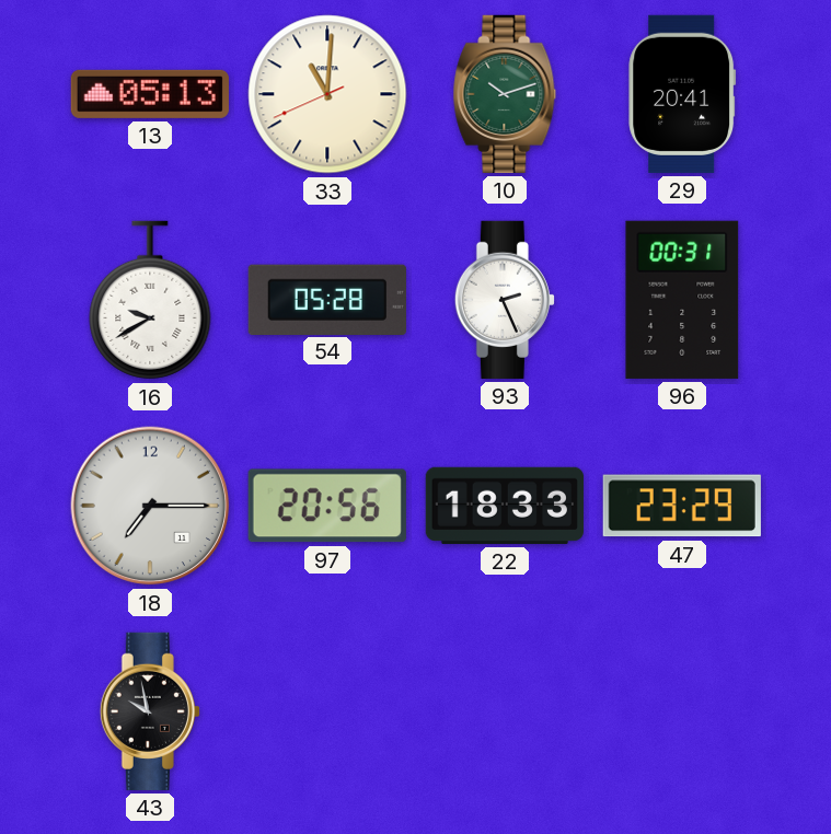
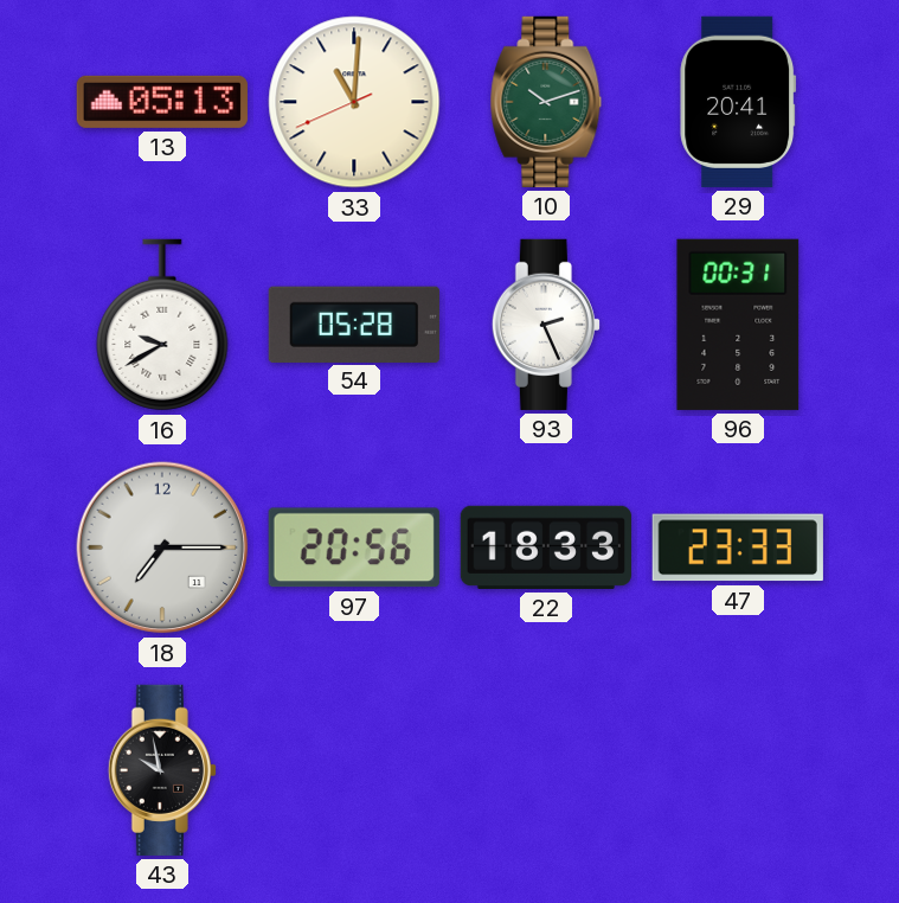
47: 23:29 -> 23:33 (738, 547)
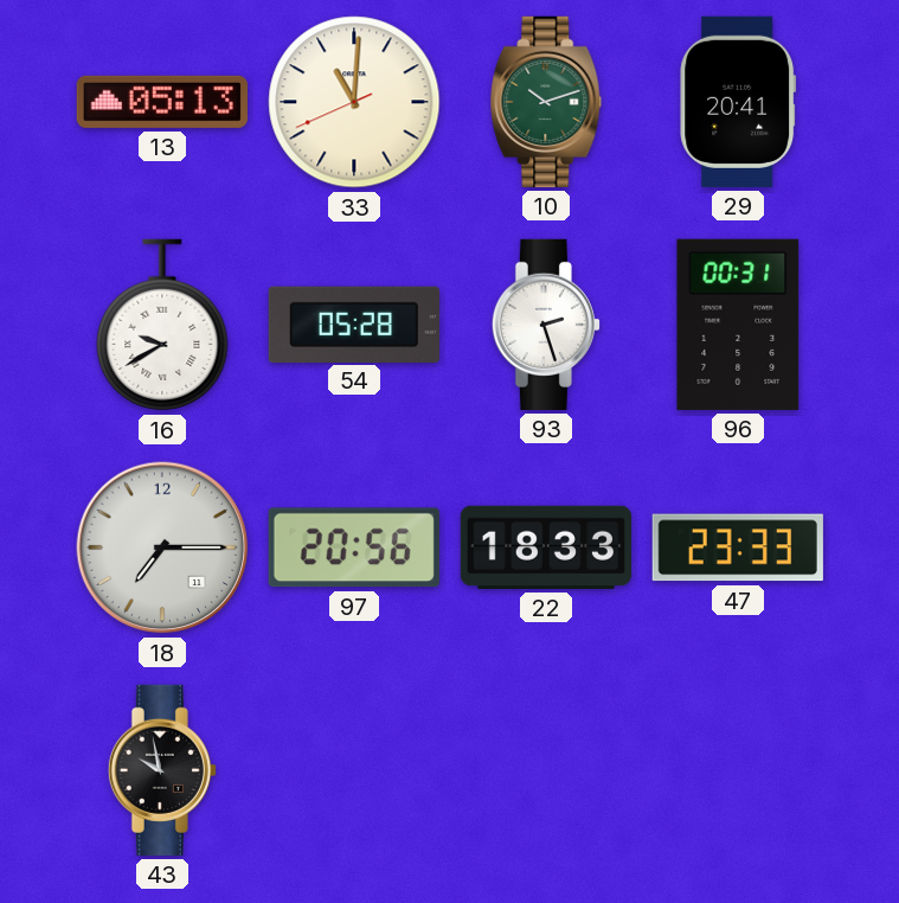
93: 2:26 -> 2:27 (546, 325)
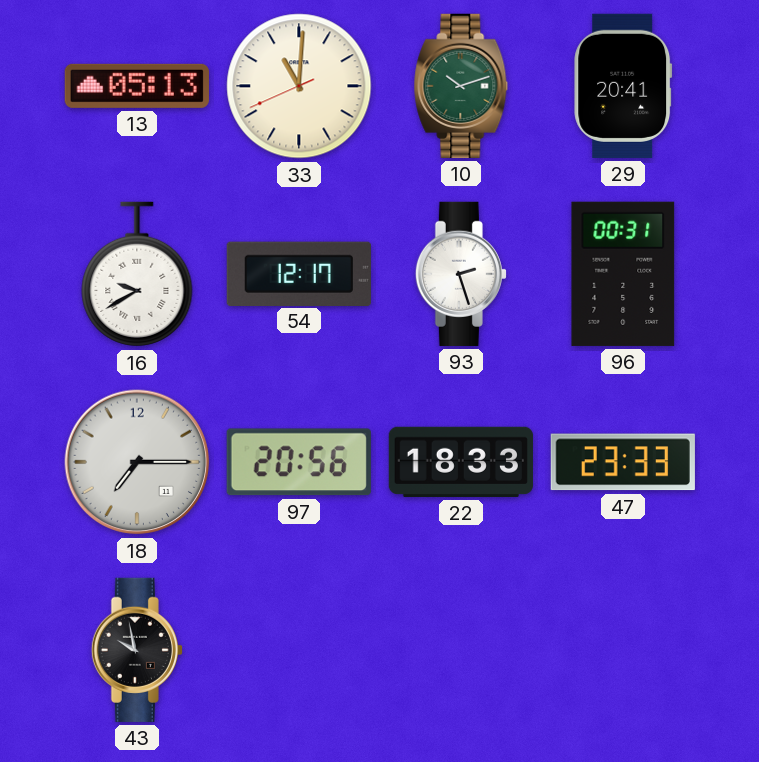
54: 05:28 -> 12:17 (299, 273)
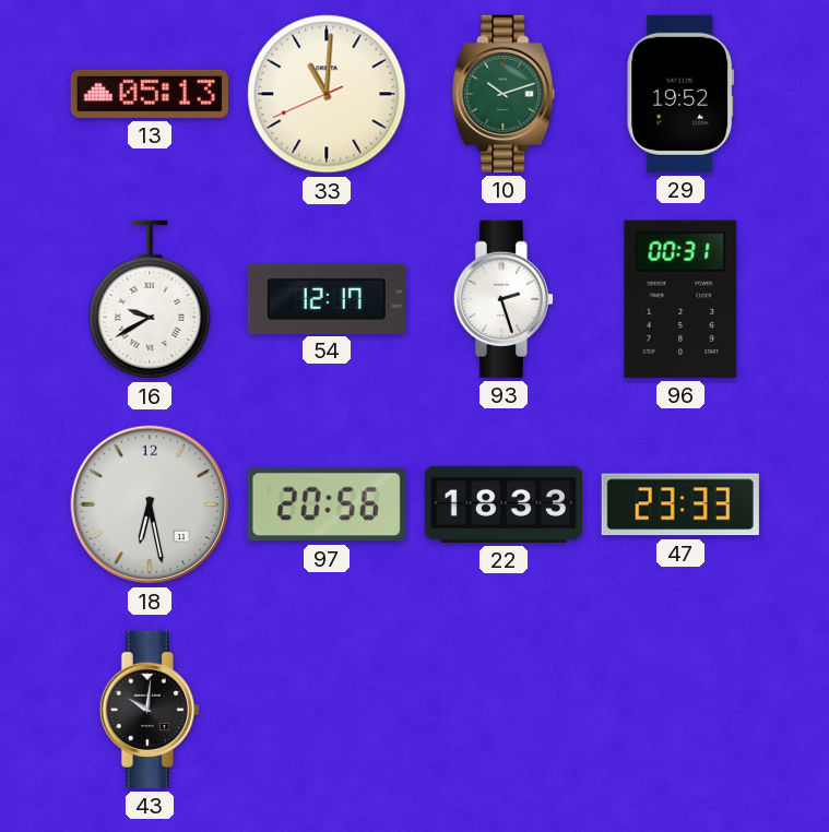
29: 20:41 -> 19:52 (680, 94)
18: 7:15 -> 6:28 (150, 504)
43: 9:58 -> 10:01 (150, 710)
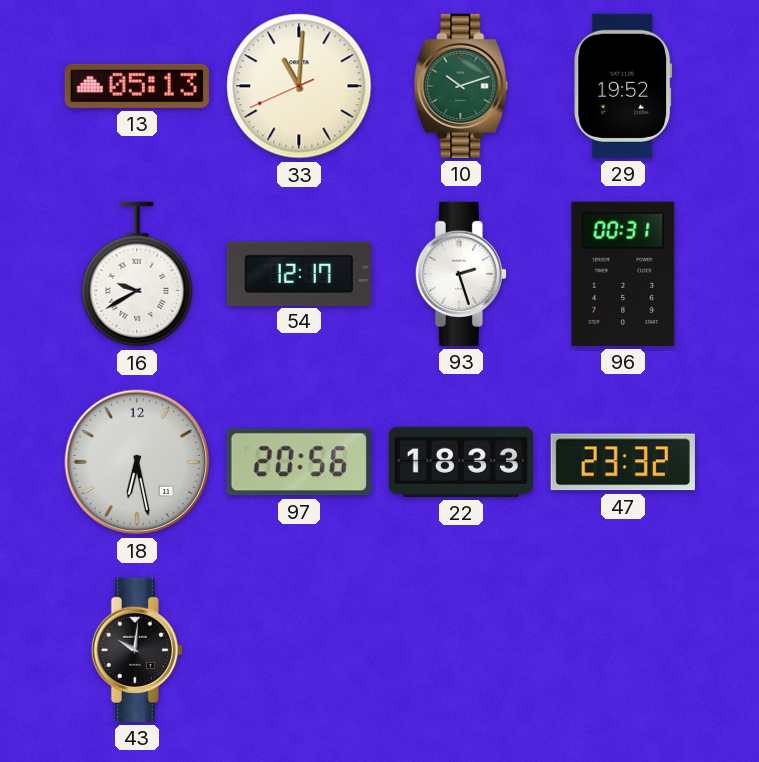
47: 23:33 -> 23:32 (623, 462)
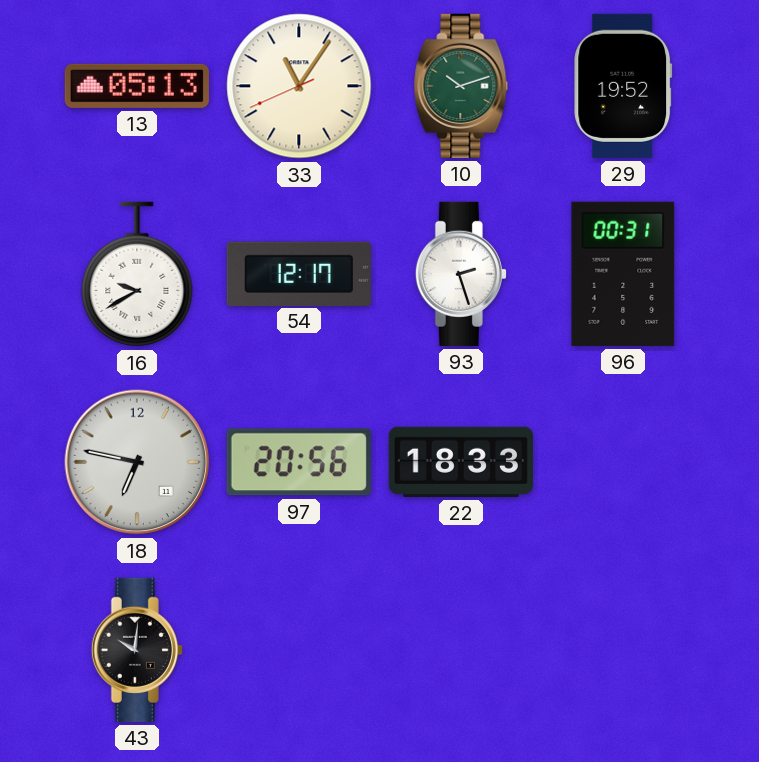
33: 11:00 -> 11:05 (299, 86)
18: 6:28 -> 6:47 (137, 462)
47: 23:32 -> none (623, 462)
